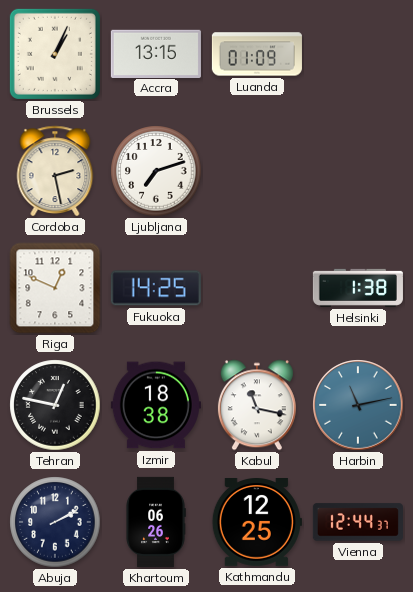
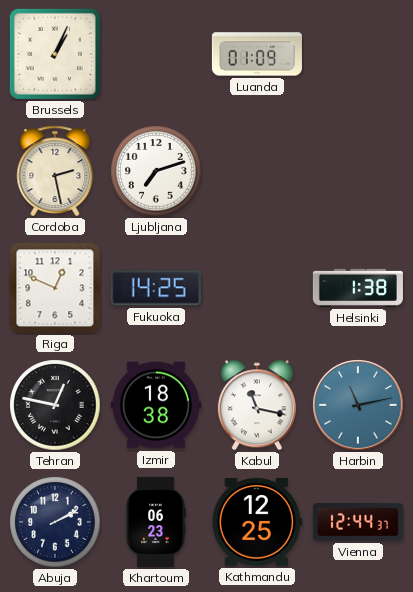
Accra: 13:15 -> none (156, 53)
Khartoum: 06:26 -> 06:23 (156, 522)
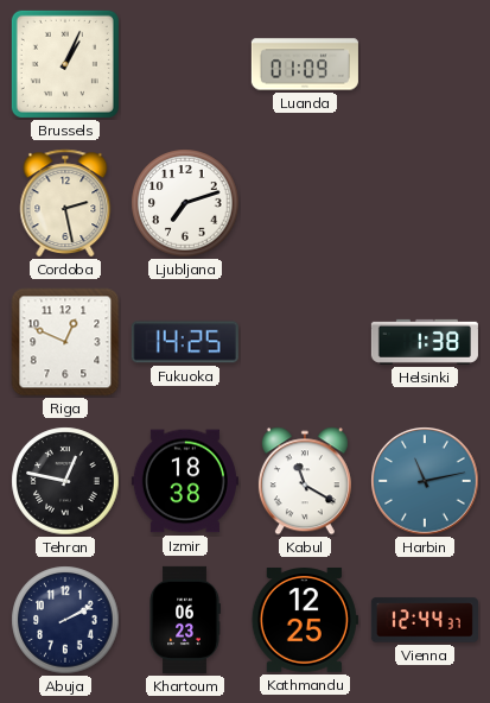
Kabul: 11:17 -> 11:20 (305, 481)
